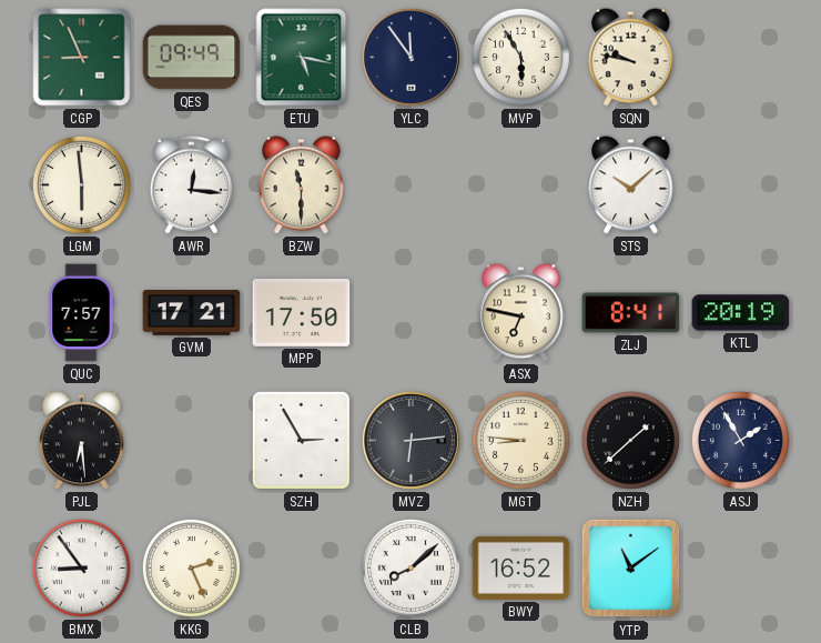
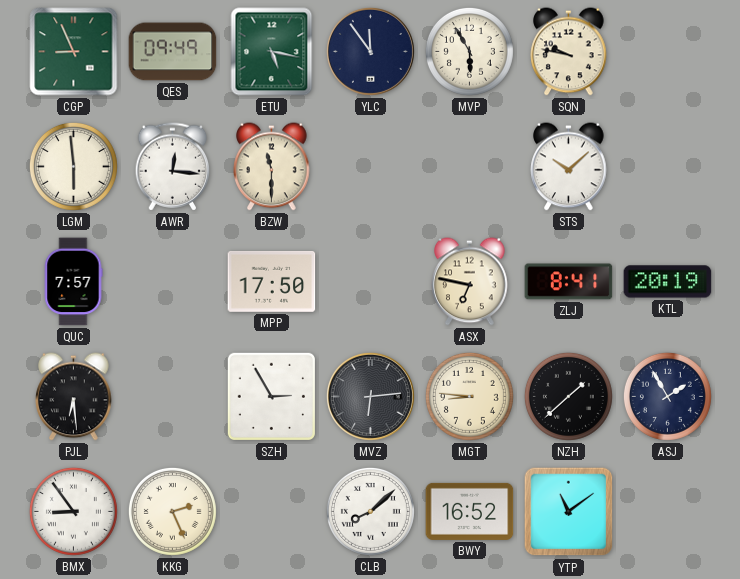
GVM: 17:21 -> none (192, 313)
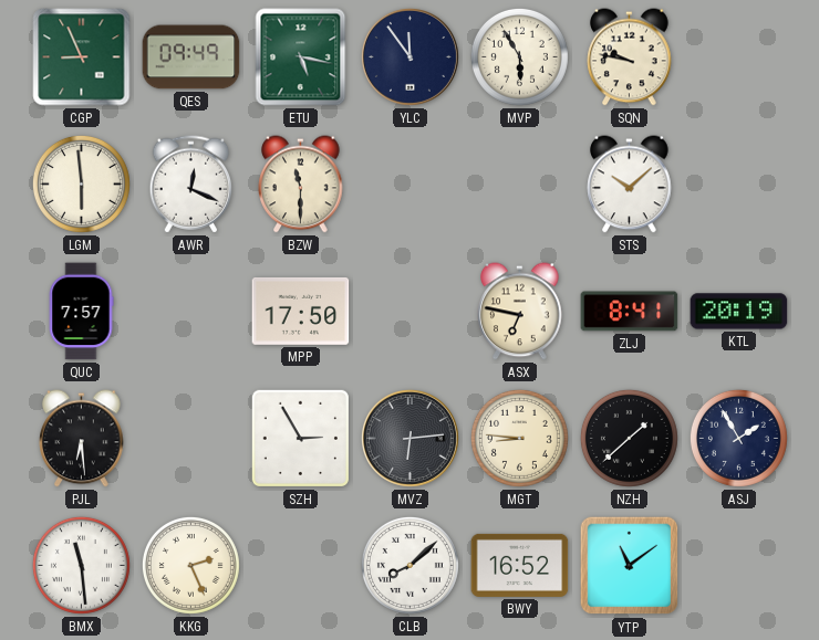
AWR: 12:16 -> 12:19 (191, 185)
BMX: 8:54 -> 11:29 (81, 565)
